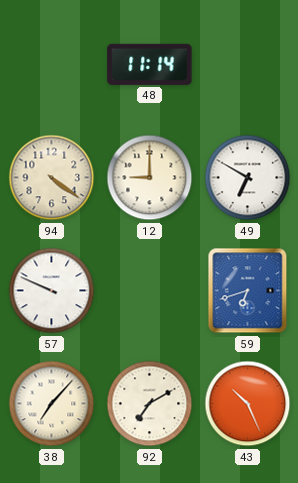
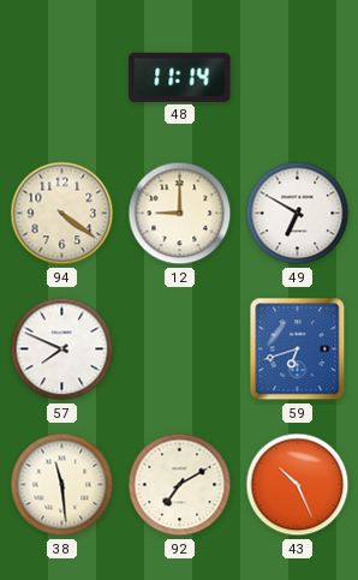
57: 9:49 -> 7:49 (62, 349)
38: 7:07 -> 11:29 (62, 485)
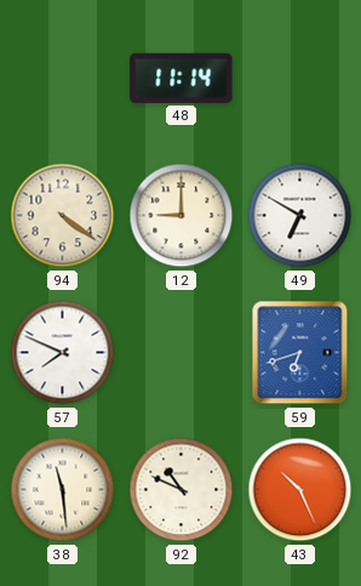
92: 7:10 -> 10:49 (182, 490)
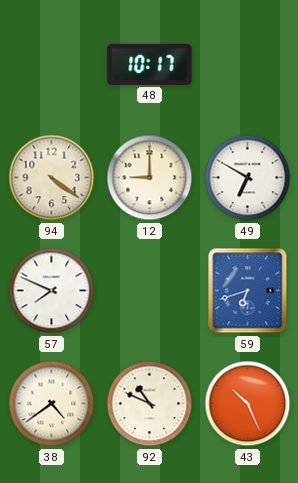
48: 11:14 -> 10:17 (150, 64)
38: 11:29 -> 4:39 (52, 404)
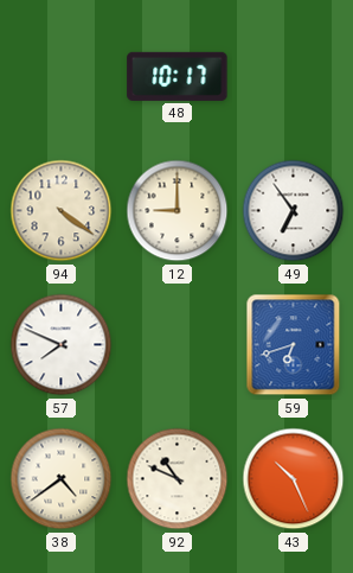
49: 6:50 -> 6:54 (294, 211)
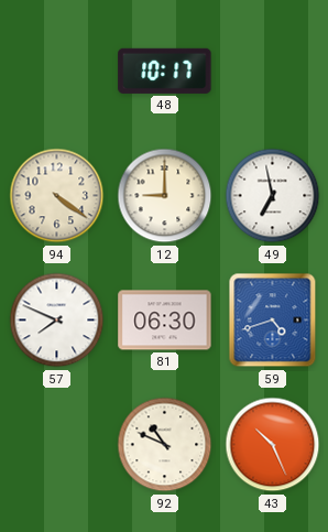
49: 6:54 -> 6:58 (273, 196)
81: none -> 06:30 (165, 321)
59: 6:42 -> 4:42 (273, 321)
38: 4:39 -> none (62, 479)
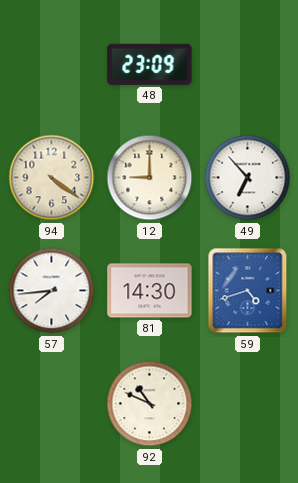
48: 10:17 -> 23:09 (150, 64)
49: 6:58 -> 6:53 (248, 178)
57: 7:49 -> 7:44 (52, 291)
81: 06:30 -> 14:30 (150, 291)
43: 10:26 -> none (273, 445)
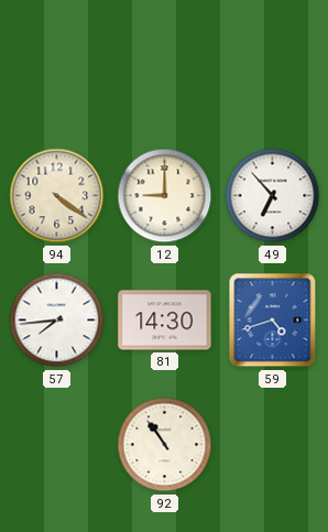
48: 23:09 -> none (150, 64)
92: 10:49 -> 10:54 (165, 445)
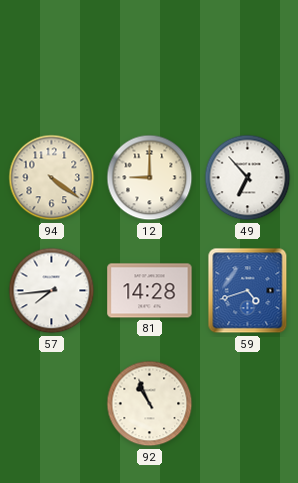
81: 14:30 -> 14:28 (150, 291)
92: 10:54 -> 10:56 (150, 404)
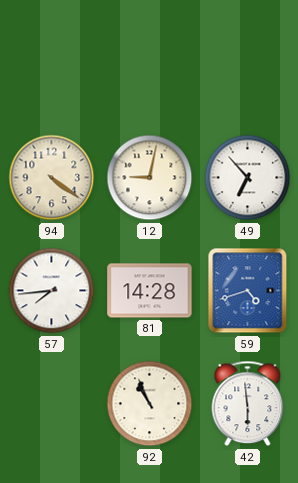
12: 9:00 -> 9:02 (150, 178)
42: none -> 5:59 (248, 404)
